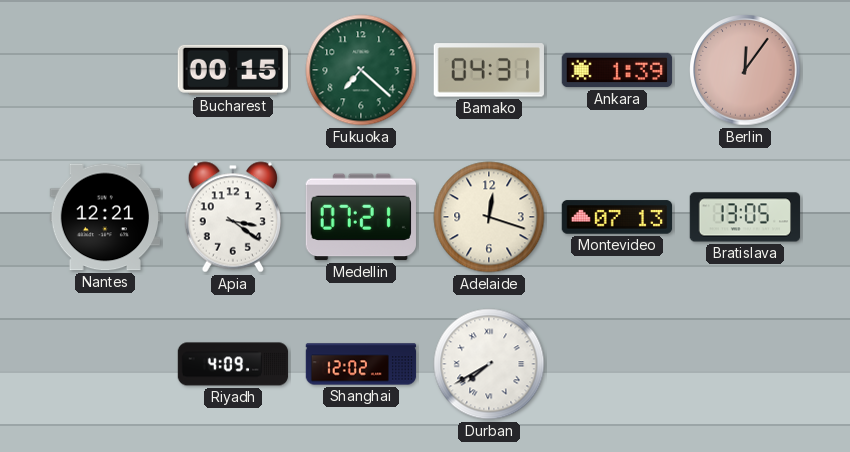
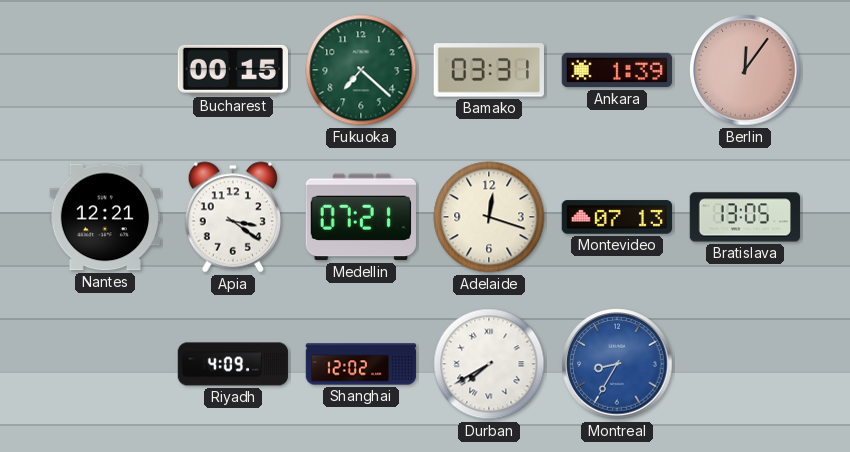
Bamako: 04:31 -> 03:31 (489, 70)
Montreal: none -> 8:35 (617, 364)
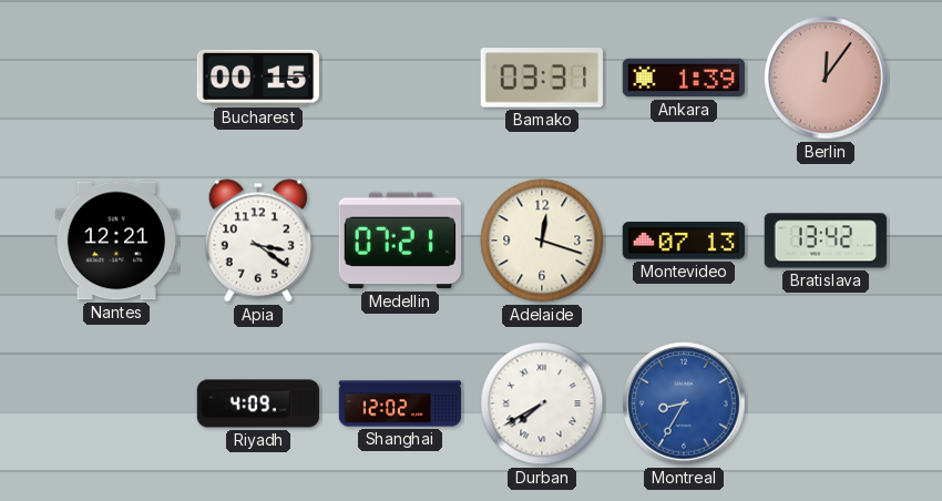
Fukuoka: 7:22 -> none (361, 70)
Bratislava: 13:05 -> 13:42 (826, 241)
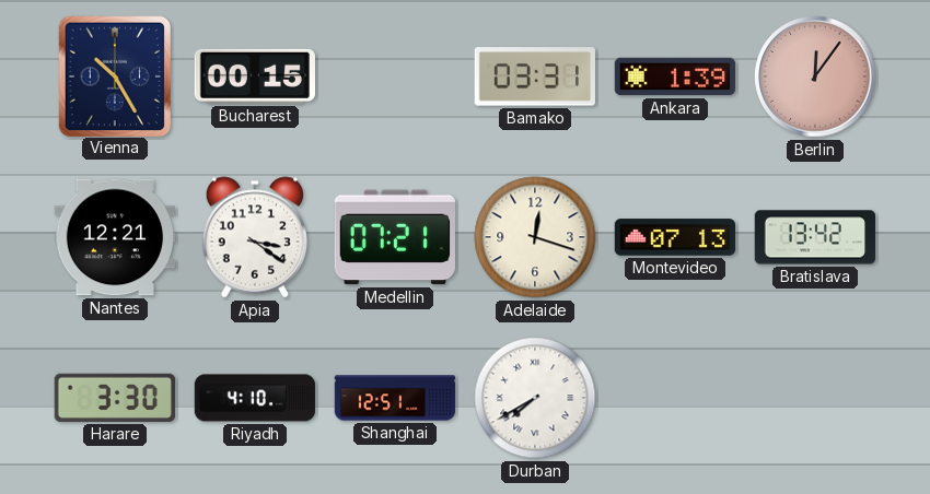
Vienna: none -> 10:25 (114, 75)
Harare: none -> 3:30 (114, 398)
Riyadh: 4:09 -> 4:10 (255, 398)
Shanghai: 12:02 -> 12:51 (395, 398)
Montreal: 8:35 -> none (684, 403)
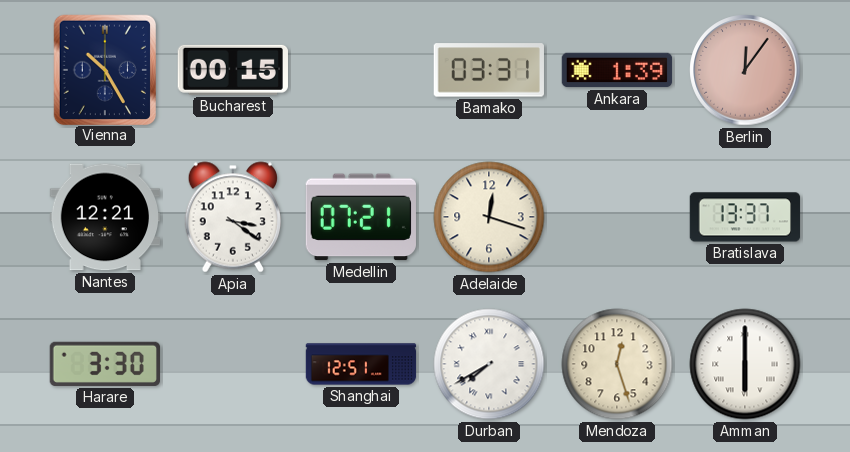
Montevideo: 07:13 -> none (675, 237)
Bratislava: 13:42 -> 13:37 (745, 217)
Riyadh: 4:10 -> none (255, 398)
Mendoza: none -> 12:27 (617, 364)
Amman: none -> 6:00 (745, 364)
